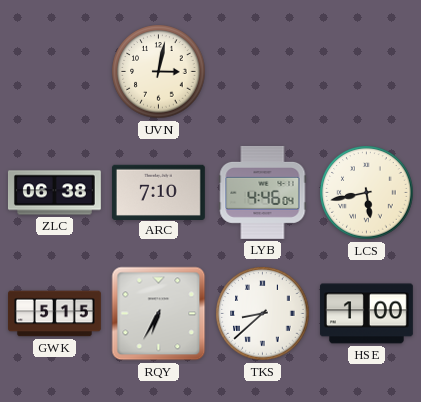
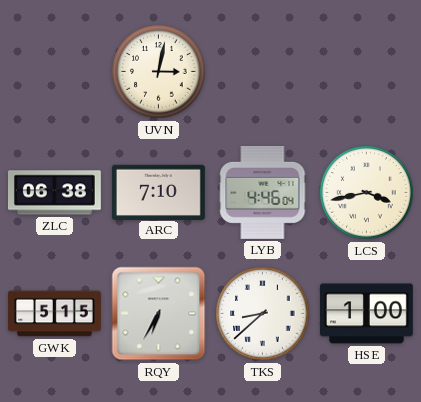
LCS: 5:43 -> 3:43 (367, 193)
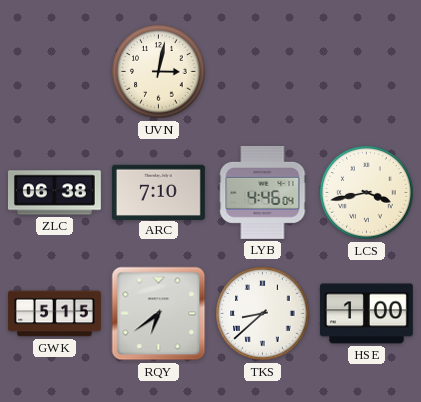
RQY: 6:35 -> 6:39 (159, 314)
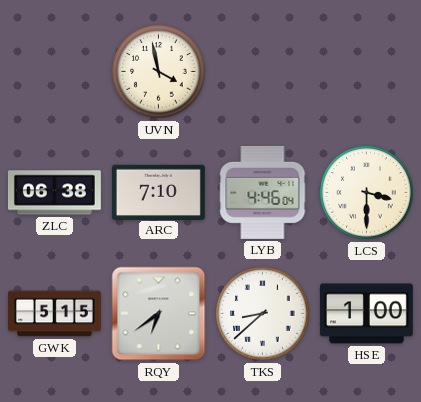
UVN: 3:02 -> 3:58 (159, 72)
LCS: 3:43 -> 3:30 (367, 193)
